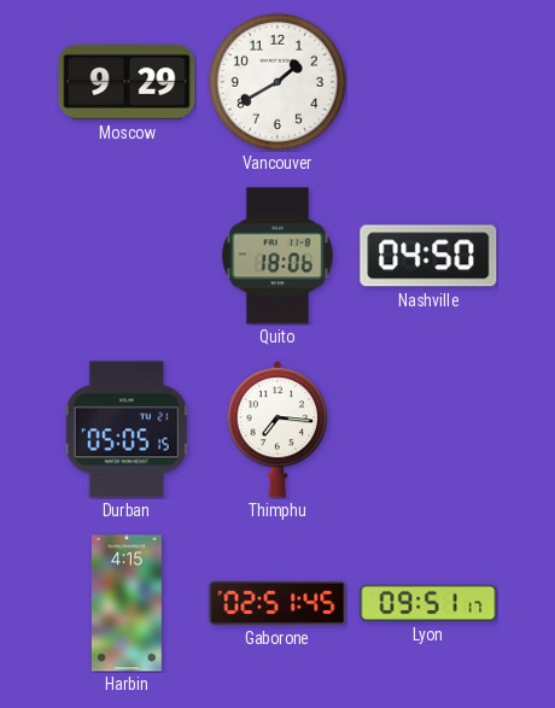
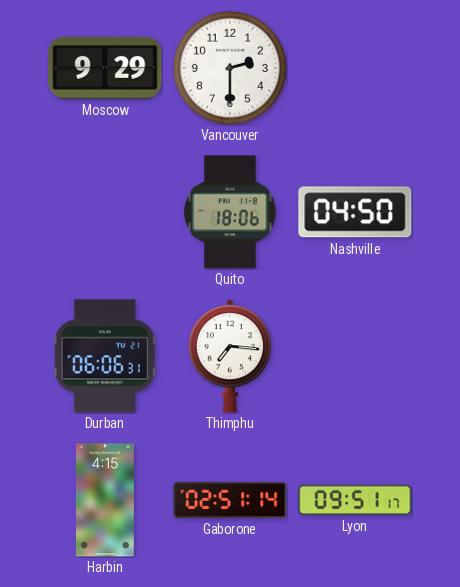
Vancouver: 1:40 -> 2:30 (230, 68)
Durban: 05:05 -> 06:06 (105, 356)
Gaborone: 02:51:45 -> 02:51:14 (230, 500)
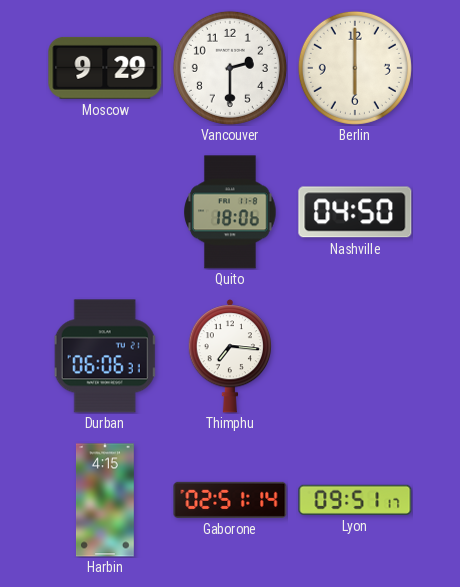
Berlin: none -> 6:00 (355, 68)
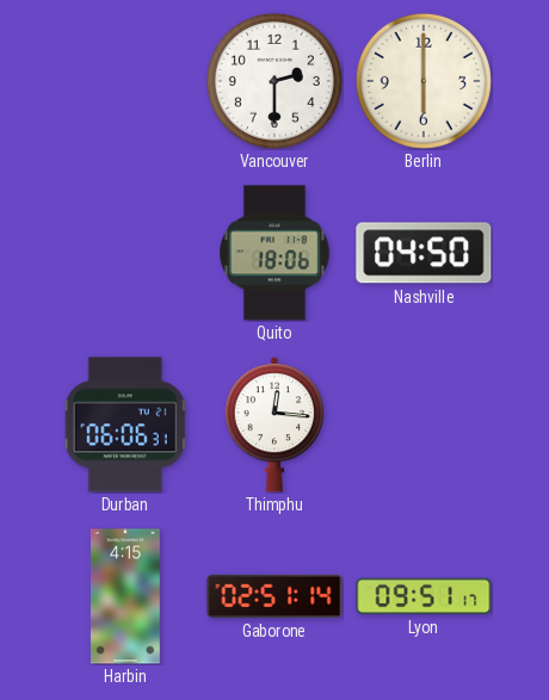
Moscow: 9:29 -> none (105, 68)
Thimphu: 7:16 -> 12:16 (273, 425)
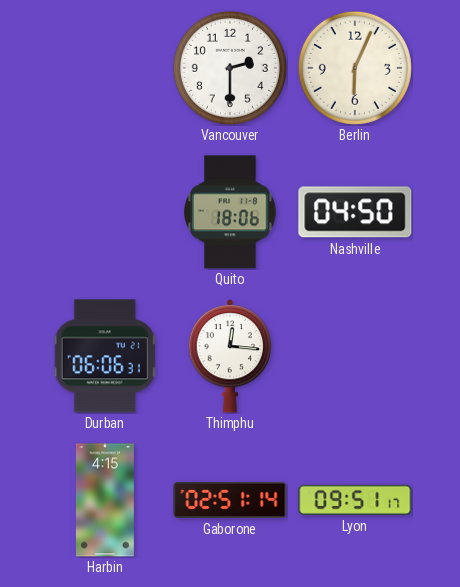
Berlin: 6:00 -> 6:04 (355, 68)
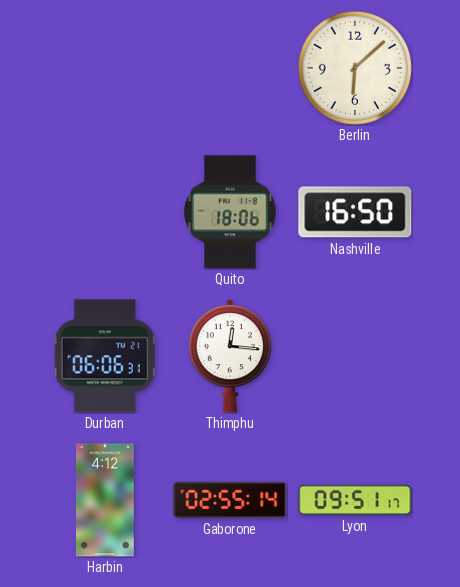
Vancouver: 2:30 -> none (230, 68)
Berlin: 6:04 -> 6:08 (355, 68)
Nashville: 04:50 -> 16:50 (355, 212)
Harbin: 4:15 -> 4:12 (105, 500)
Gaborone: 02:51 -> 02:55 (230, 500)
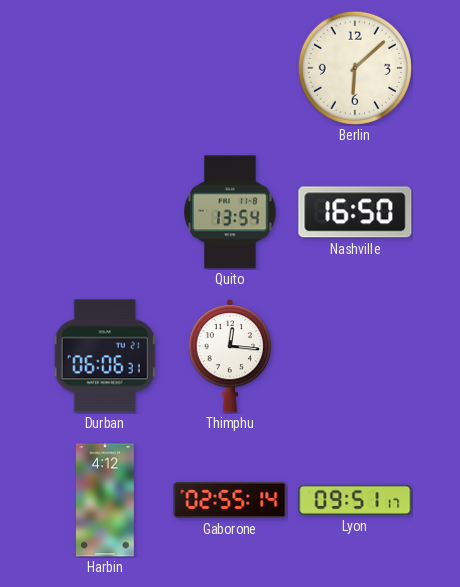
Quito: 18:06 -> 13:54 (230, 212)
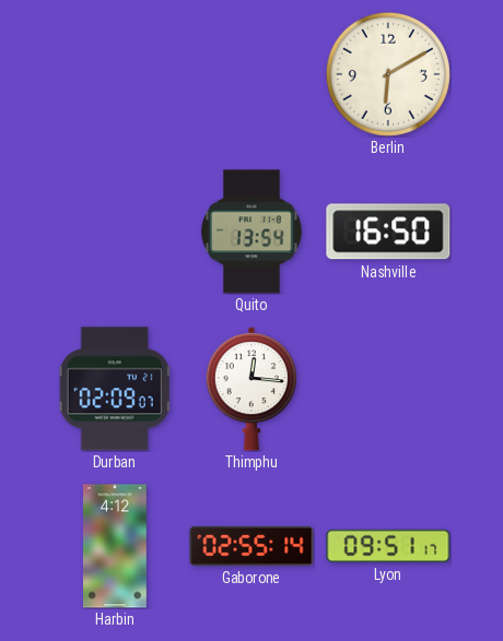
Berlin: 6:08 -> 6:10 (388, 74)
Durban: 06:06 -> 02:09 (115, 389)
